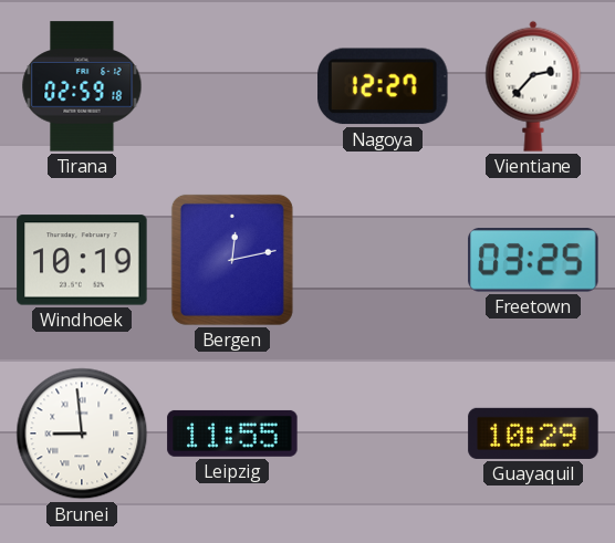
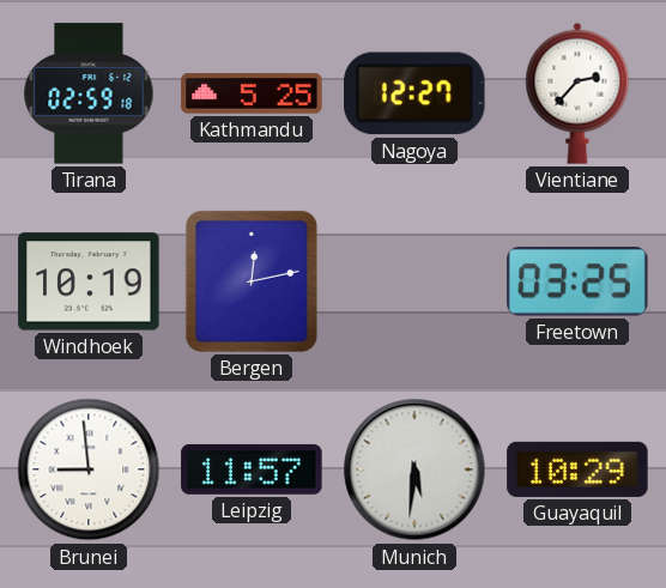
Kathmandu: none -> 5:25 (252, 93)
Leipzig: 11:55 -> 11:57 (252, 469)
Munich: none -> 5:31 (414, 469)
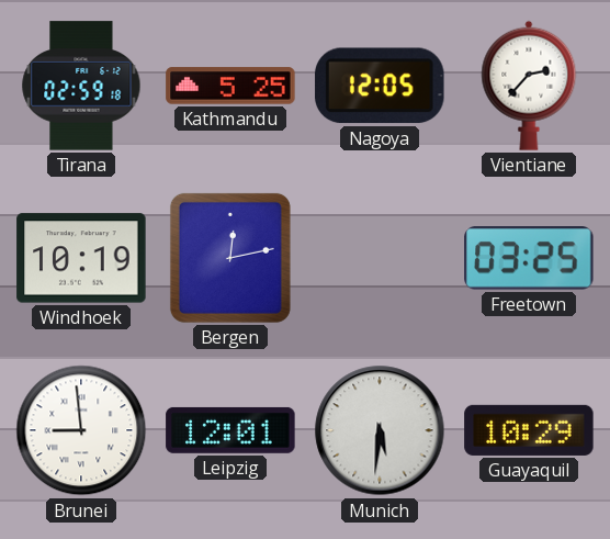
Nagoya: 12:27 -> 12:05 (380, 86)
Leipzig: 11:57 -> 12:01 (230, 430)
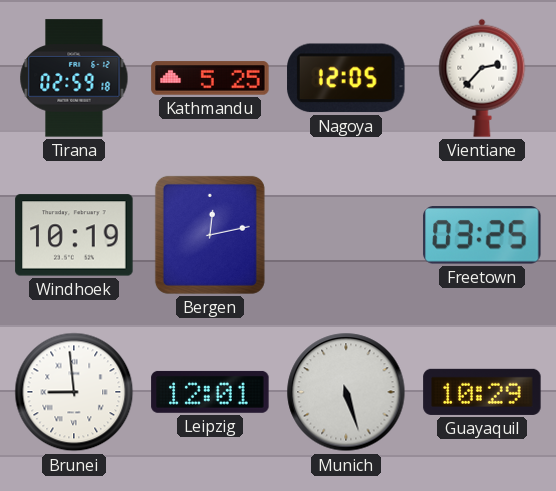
Munich: 5:31 -> 5:27 (346, 392)
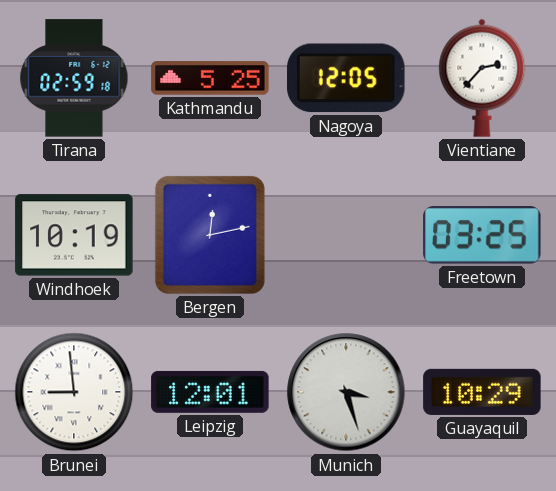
Munich: 5:27 -> 3:27 (346, 392)
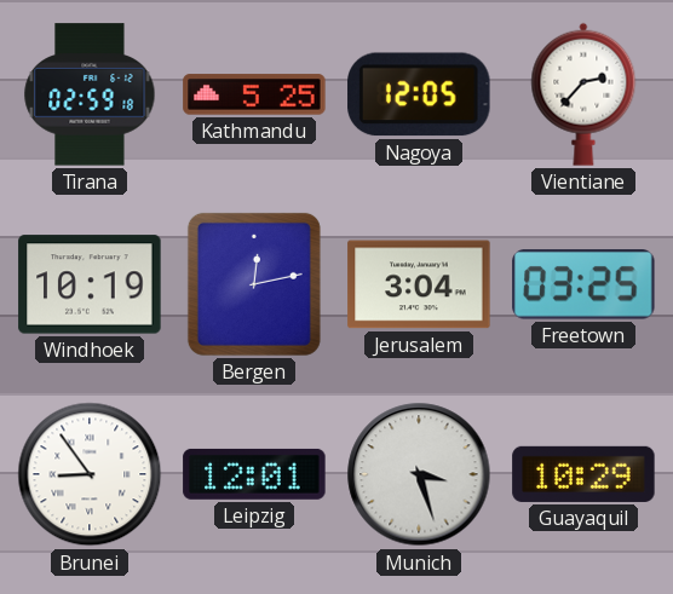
Jerusalem: none -> 3:04 (419, 284)
Brunei: 8:59 -> 8:54 (90, 474)
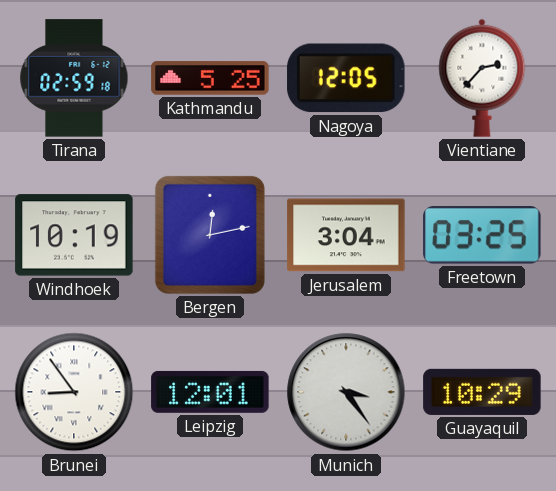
Munich: 3:27 -> 3:24 (346, 392)
